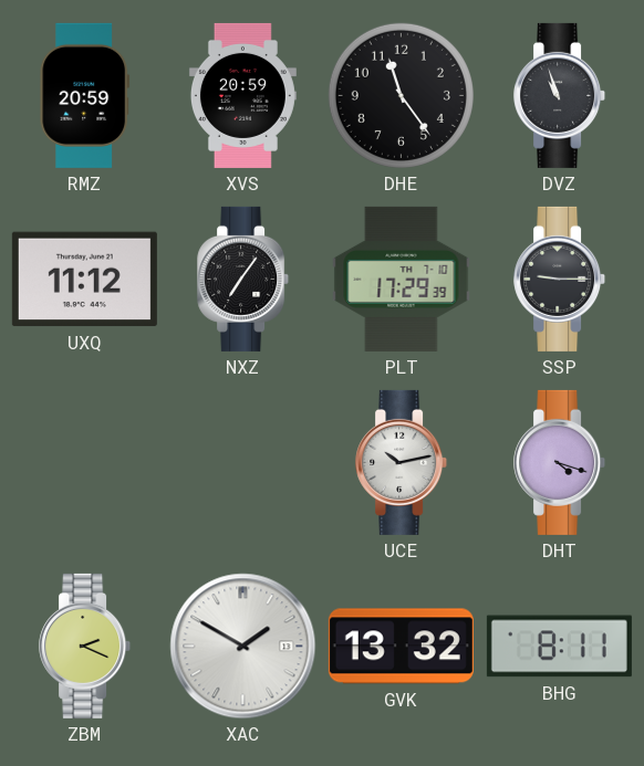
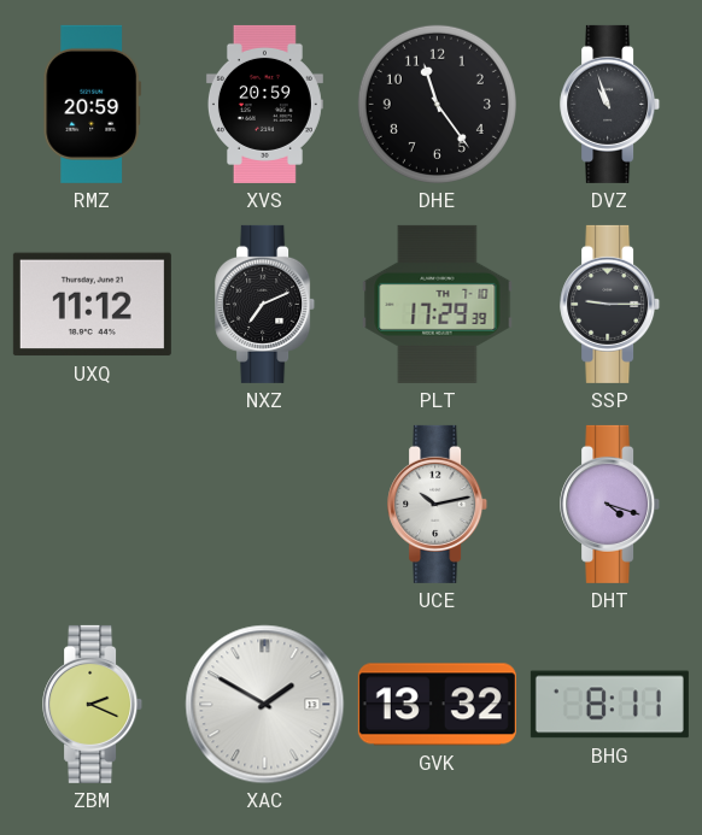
NXZ: 7:06 -> 7:11 (265, 304)
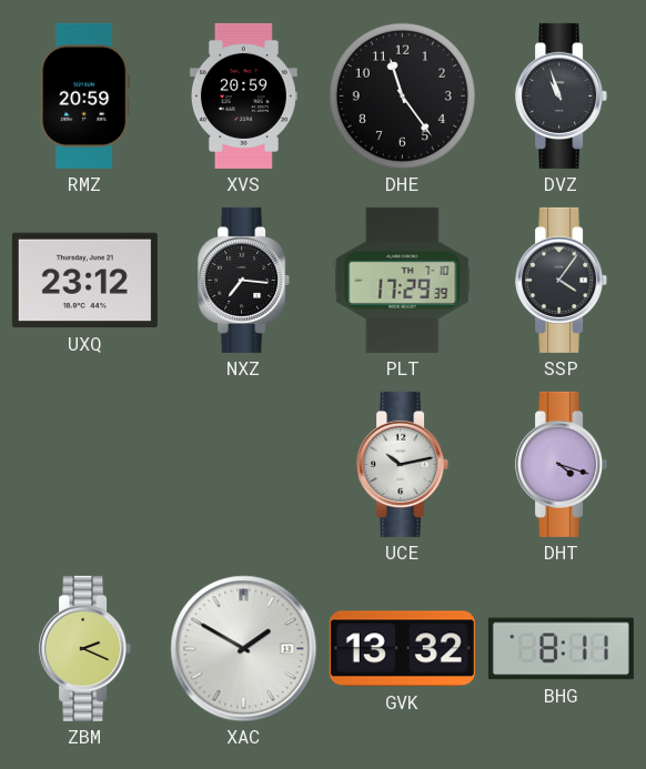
UXQ: 11:12 -> 23:12 (84, 281)
NXZ: 7:11 -> 7:16 (244, 280)
SSP: 9:15 -> 4:06 (562, 280)
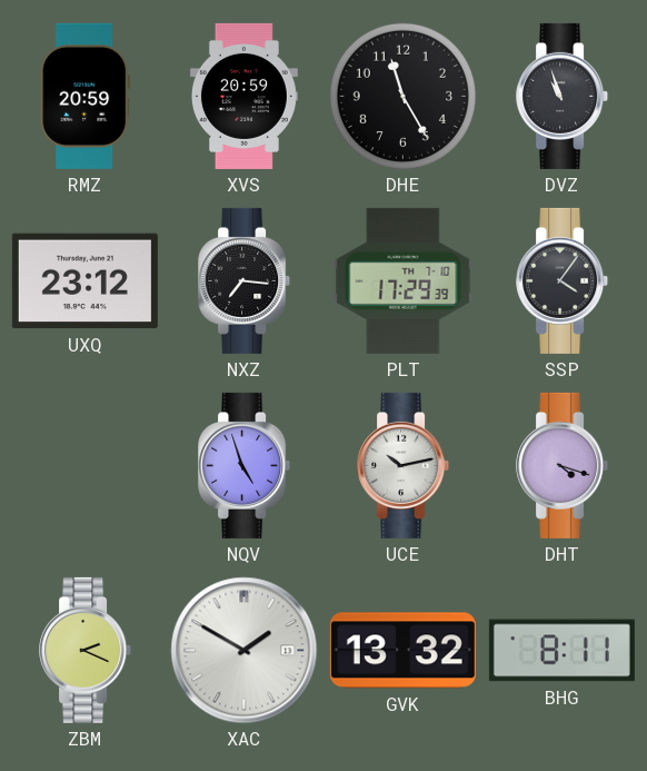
DHE: 11:24 -> 11:25 (402, 96)
NQV: none -> 4:57 (245, 465)
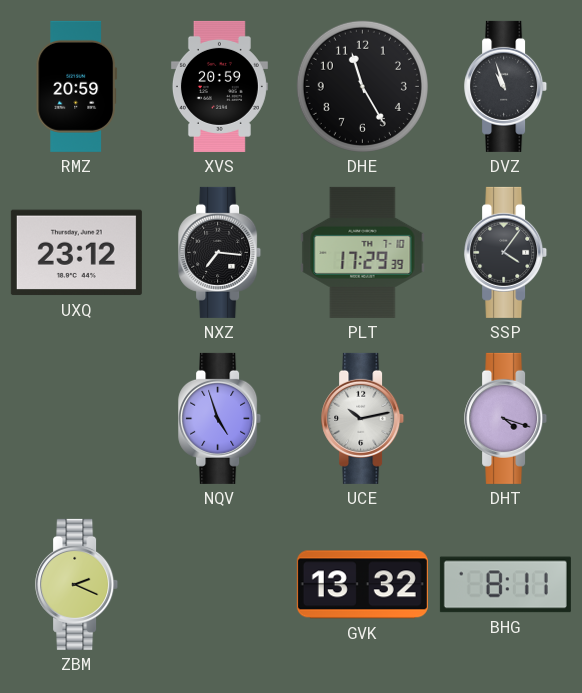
XAC: 1:50 -> none (245, 651)
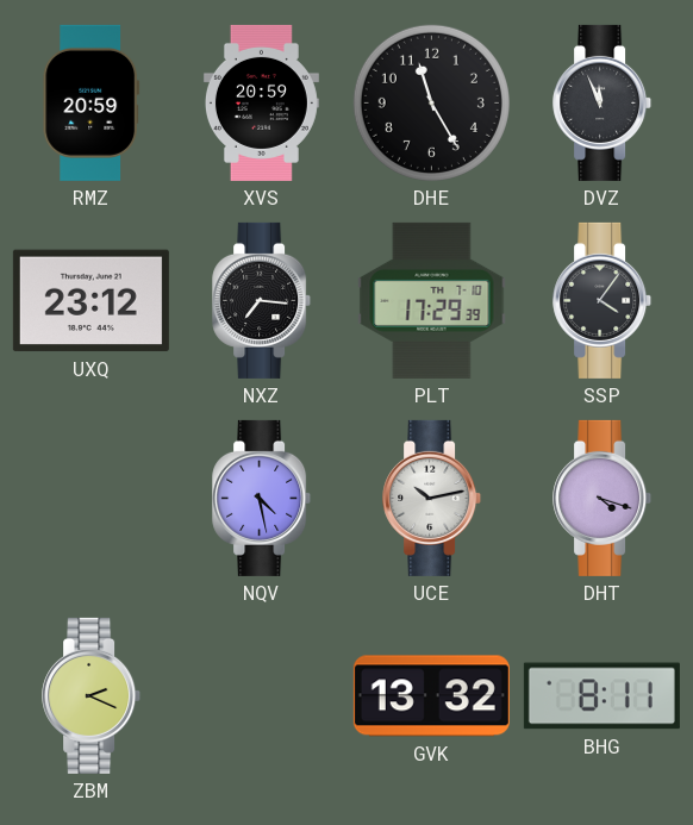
DVZ: 10:57 -> 11:56 (603, 102)
NQV: 4:57 -> 4:28 (262, 498)
